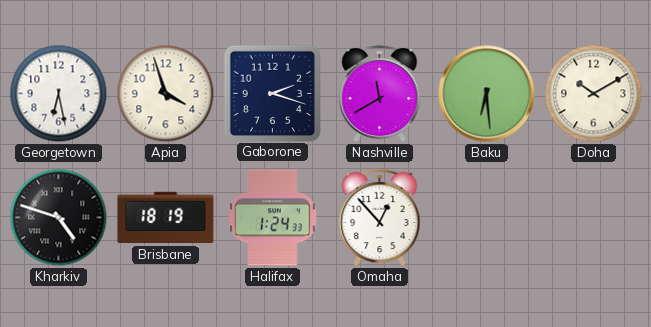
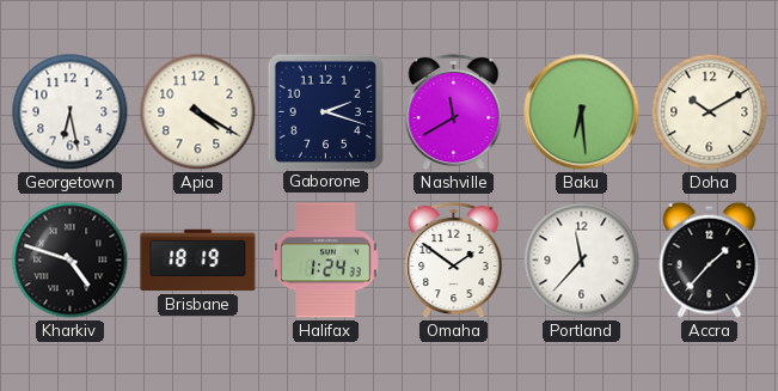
Apia: 3:57 -> 4:20 (198, 112)
Omaha: 12:53 -> 1:51 (454, 261)
Portland: none -> 11:37 (582, 261)
Accra: none -> 1:37 (710, 259)
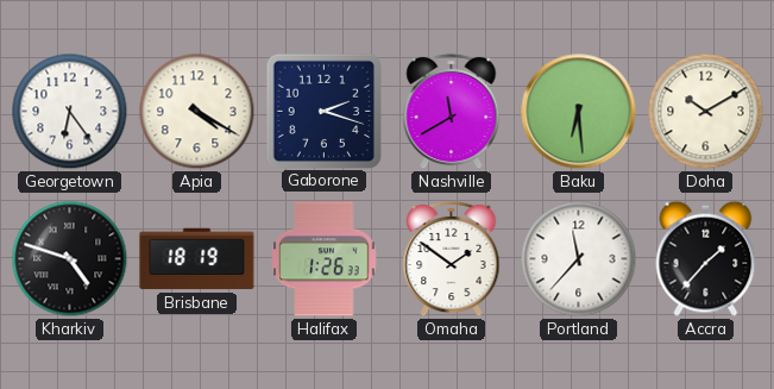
Georgetown: 6:28 -> 6:24 (70, 112)
Halifax: 1:24 -> 1:26 (325, 259)
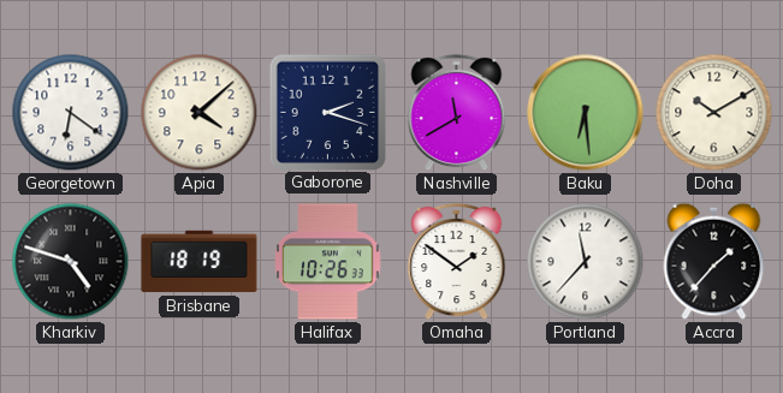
Georgetown: 6:24 -> 6:21 (71, 113)
Apia: 4:20 -> 4:08 (200, 113)
Halifax: 1:26 -> 10:26 (328, 262)
